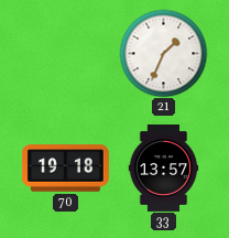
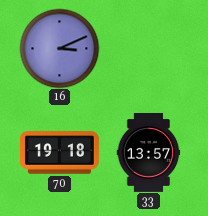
16: none -> 3:11 (59, 48)
21: 1:34 -> none (163, 53)
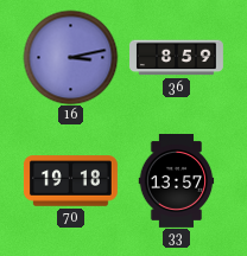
16: 3:11 -> 3:13 (70, 57)
36: none -> 8:59 (177, 58)
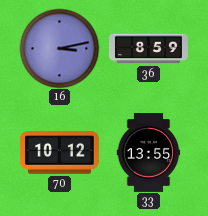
70: 19:18 -> 10:12 (59, 153)
33: 13:57 -> 13:55 (149, 153)
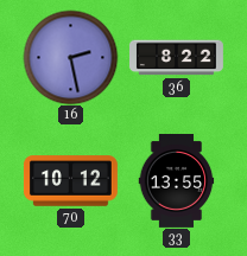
16: 3:13 -> 2:28 (70, 57)
36: 8:59 -> 8:22 (177, 58)
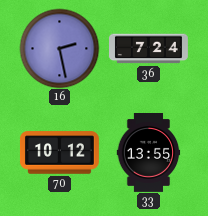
36: 8:22 -> 7:24 (149, 49)
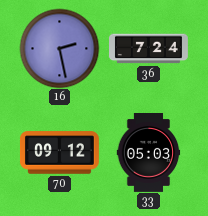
70: 10:12 -> 09:12 (59, 153)
33: 13:55 -> 05:03 (149, 153)
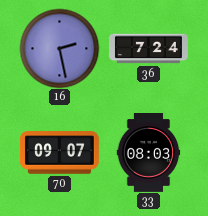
70: 09:12 -> 09:07 (59, 153)
33: 05:03 -> 08:03 (149, 153)
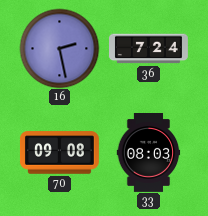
70: 09:07 -> 09:08 (59, 153)
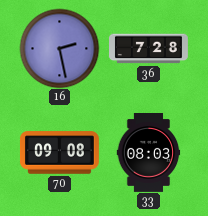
36: 7:24 -> 7:28 (149, 49)
